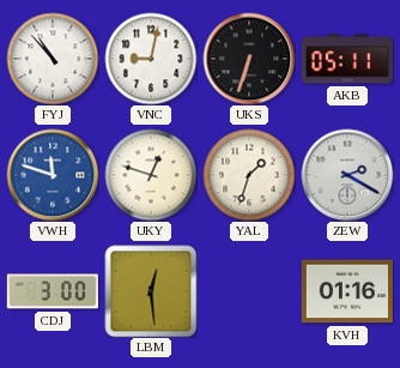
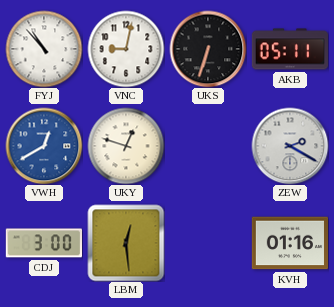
VWH: 11:48 -> 12:40 (44, 146)
YAL: 1:33 -> none (249, 175)
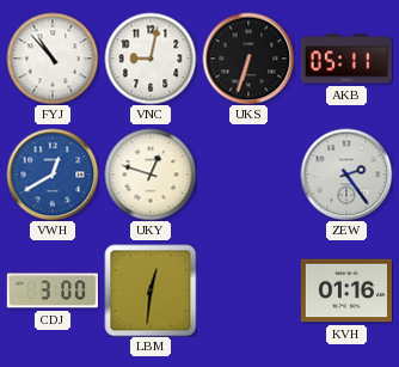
ZEW: 2:20 -> 2:24 (346, 175)
LBM: 12:29 -> 12:31 (151, 290)
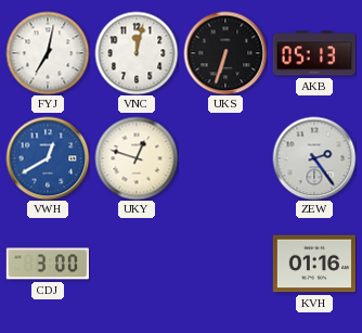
FYJ: 10:53 -> 7:02 (48, 53)
VNC: 9:02 -> 12:02 (137, 53)
AKB: 05:11 -> 05:13 (313, 53)
LBM: 12:31 -> none (151, 290)
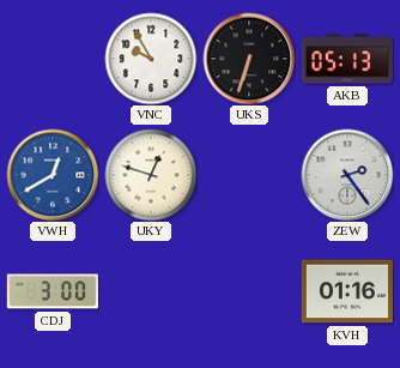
FYJ: 7:02 -> none (48, 53)
VNC: 12:02 -> 9:55 (151, 59)
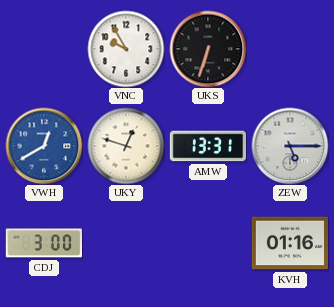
AKB: 05:13 -> none (346, 59)
AMW: none -> 13:31 (207, 146)
ZEW: 2:24 -> 5:15 (290, 146)
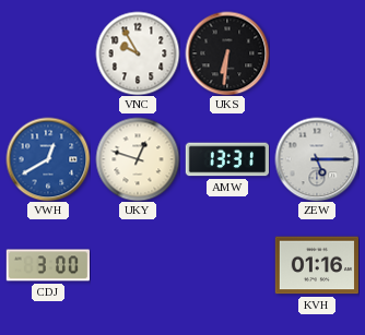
UKS: 6:33 -> 6:31 (227, 53)
